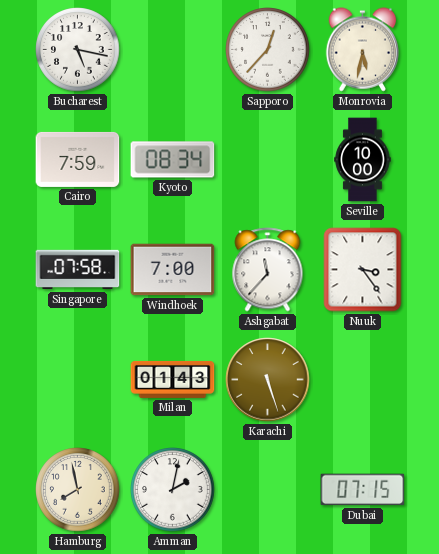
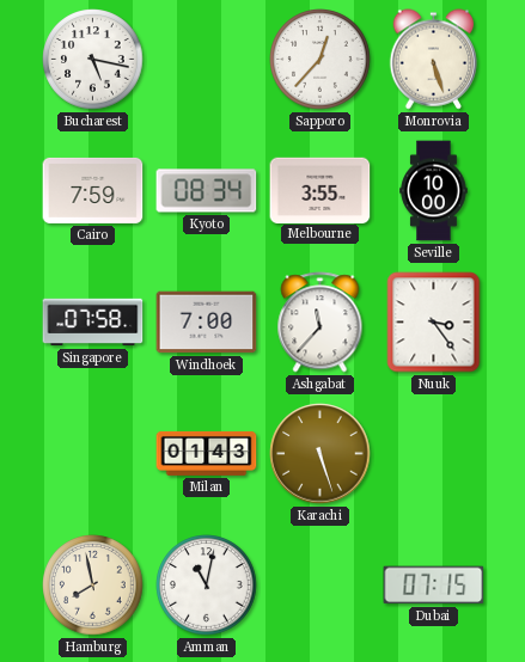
Monrovia: 5:32 -> 5:27 (434, 60)
Melbourne: none -> 3:55 (321, 190)
Amman: 2:02 -> 11:02 (207, 586)
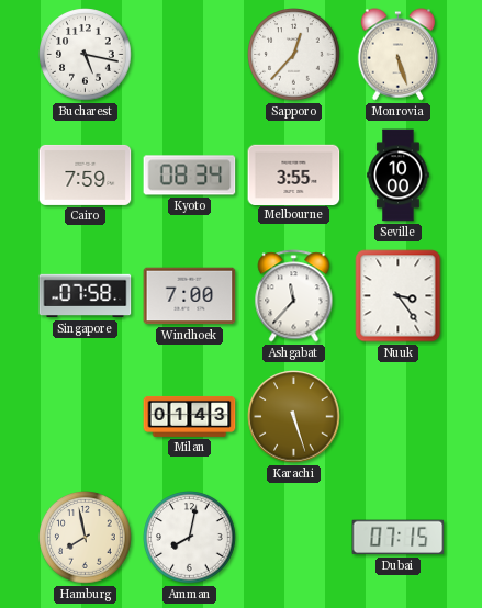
Amman: 11:02 -> 8:02 (190, 538)
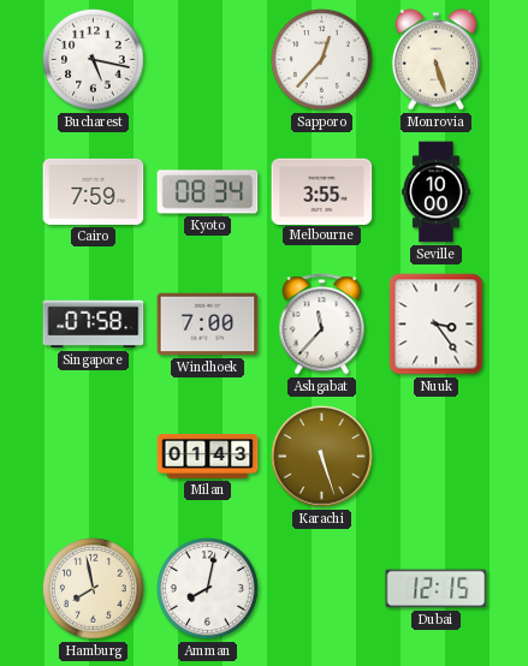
Dubai: 07:15 -> 12:15 (437, 589)
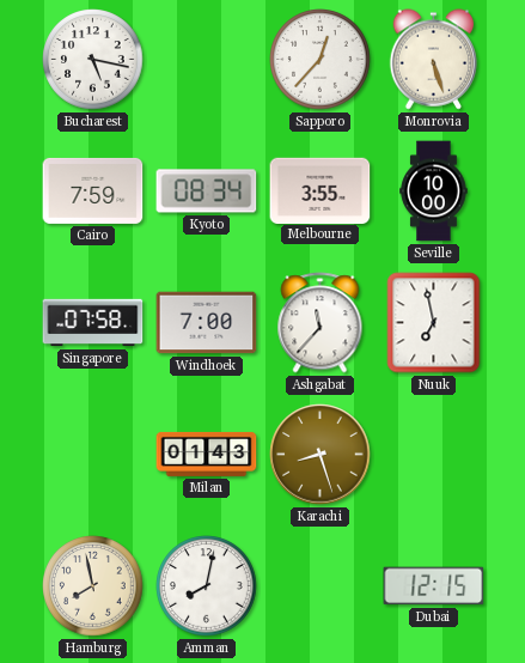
Nuuk: 3:24 -> 6:58 (434, 323)
Karachi: 5:27 -> 8:27 (321, 455)
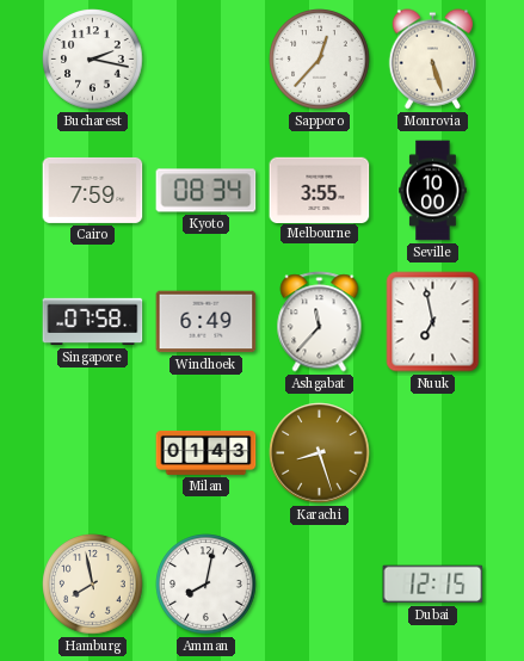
Bucharest: 5:17 -> 2:17 (93, 60)
Windhoek: 7:00 -> 6:49 (206, 322)
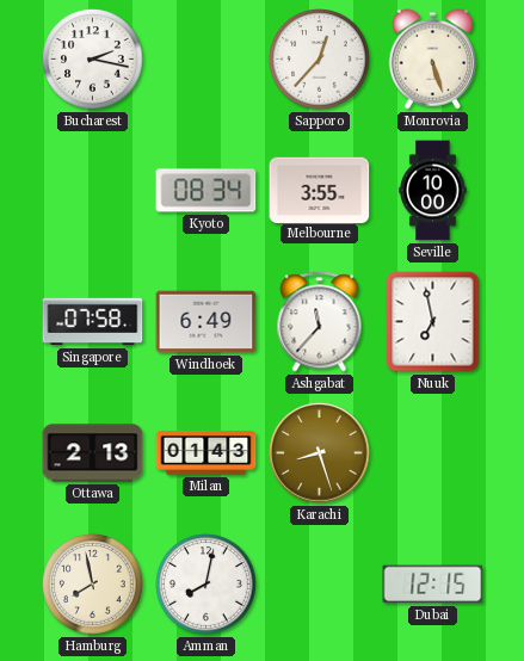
Cairo: 7:59 -> none (93, 190)
Ottawa: none -> 2:13 (93, 453)
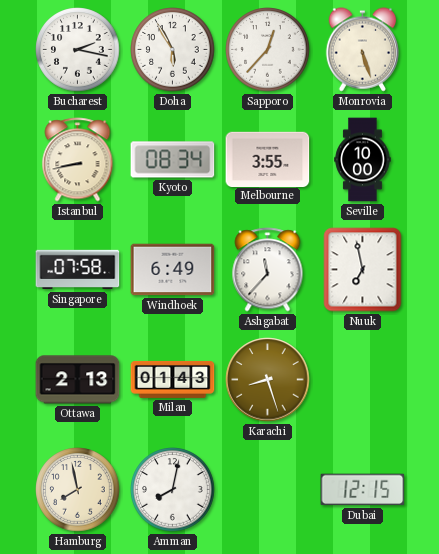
Doha: none -> 5:55 (173, 50)
Istanbul: none -> 8:43 (78, 160)
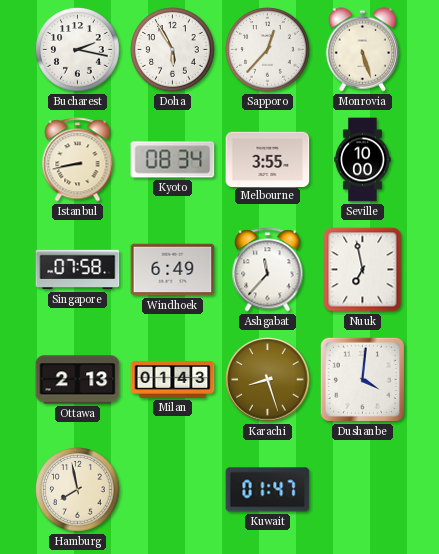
Dushanbe: none -> 4:01 (362, 379)
Amman: 8:02 -> none (173, 490)
Kuwait: none -> 01:47 (268, 490)
Dubai: 12:15 -> none (363, 490)
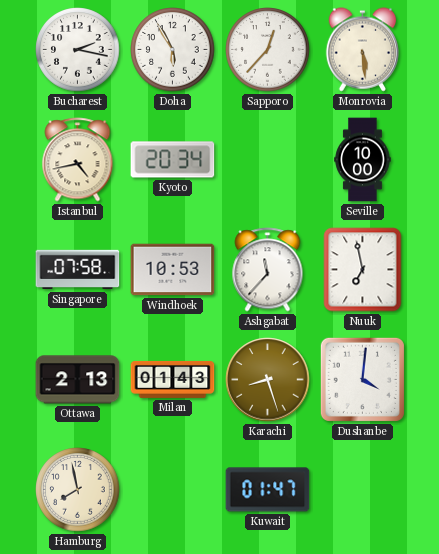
Monrovia: 5:27 -> 5:29 (363, 50)
Istanbul: 8:43 -> 4:43 (78, 160)
Kyoto: 08:34 -> 20:34 (173, 160)
Melbourne: 3:55 -> none (268, 159)
Windhoek: 6:49 -> 10:53 (173, 270)
